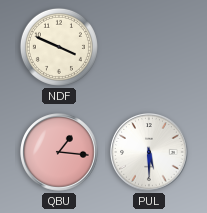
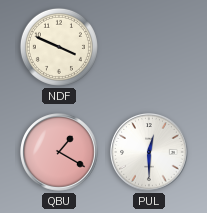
QBU: 1:16 -> 1:20 (59, 152)
PUL: 5:30 -> 12:30 (149, 152)
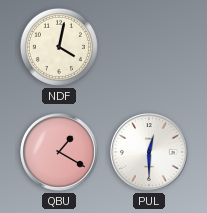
NDF: 3:49 -> 4:02 (59, 47)
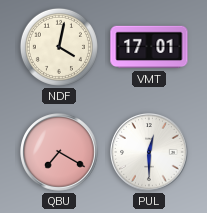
VMT: none -> 17:01 (149, 47)
QBU: 1:20 -> 7:20 (59, 152)
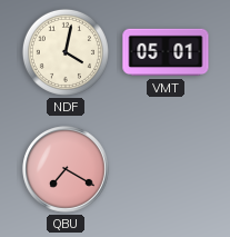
VMT: 17:01 -> 05:01 (166, 52)
PUL: 12:30 -> none (149, 152)
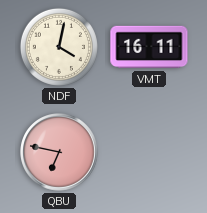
VMT: 05:01 -> 16:11 (149, 47)
QBU: 7:20 -> 6:47 (59, 152)
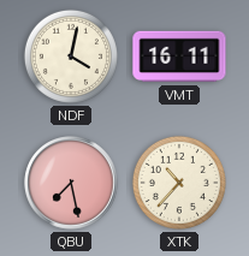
QBU: 6:47 -> 7:28 (71, 183)
XTK: none -> 10:37 (179, 183)
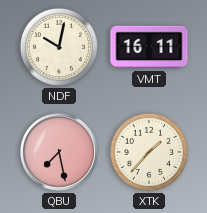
NDF: 4:02 -> 10:02 (59, 47)
XTK: 10:37 -> 1:37 (149, 152)
